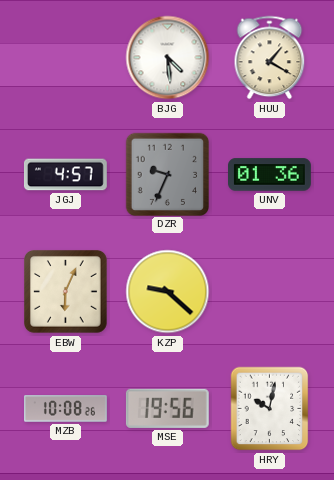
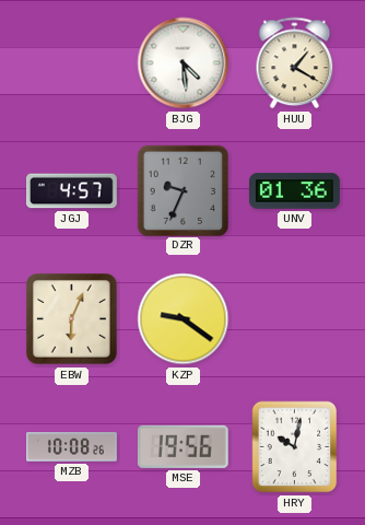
KZP: 9:22 -> 9:21 (184, 319)
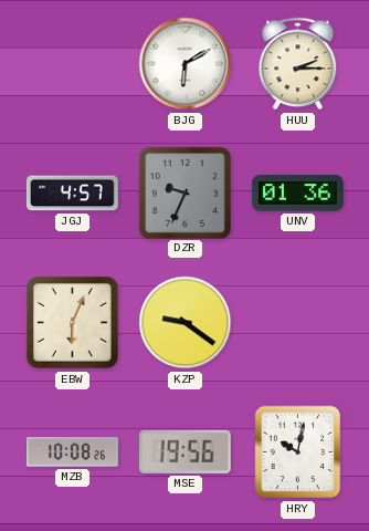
BJG: 4:29 -> 6:10 (186, 64)
HUU: 1:20 -> 2:15 (298, 64)
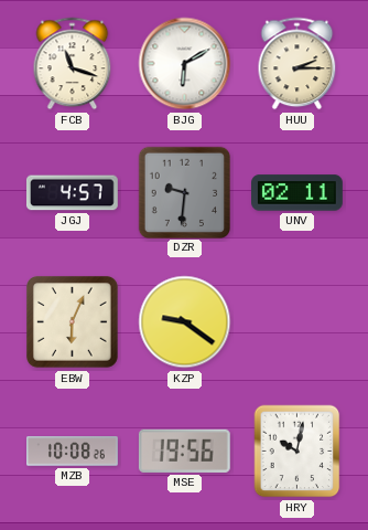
FCB: none -> 11:18 (73, 64)
DZR: 9:34 -> 9:31 (184, 192)
UNV: 01:36 -> 02:11 (297, 193)
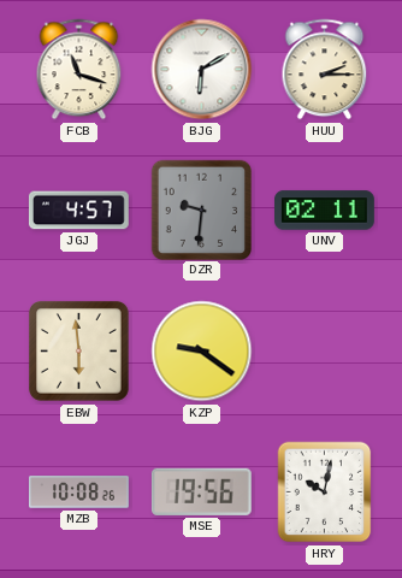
EBW: 6:04 -> 5:59 (79, 352)
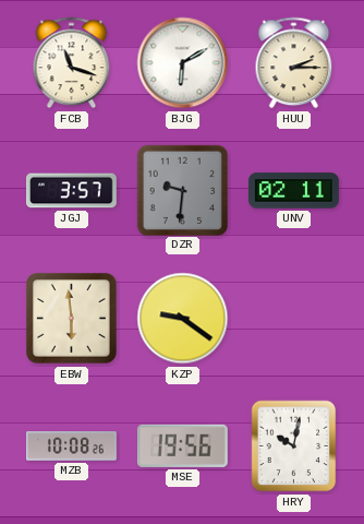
JGJ: 4:57 -> 3:57 (71, 191)
